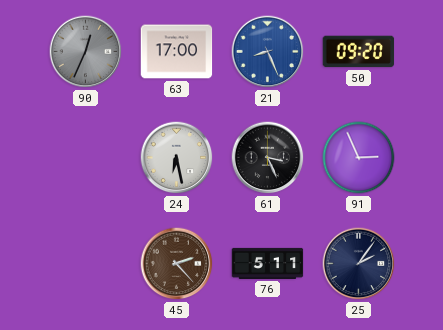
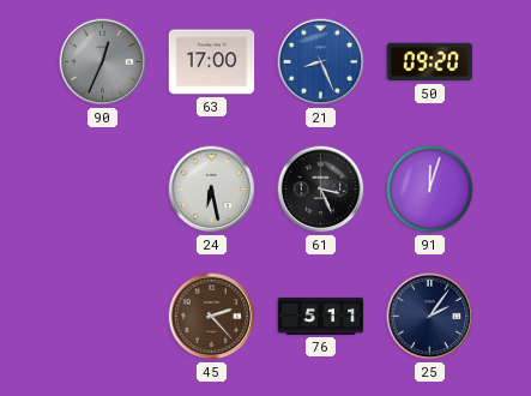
91: 2:56 -> 12:03 (430, 190)
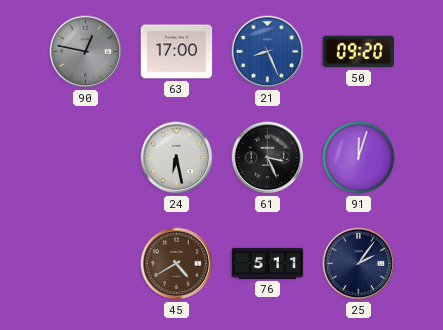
90: 12:34 -> 12:47 (86, 52)
45: 2:23 -> 4:40 (177, 264)
